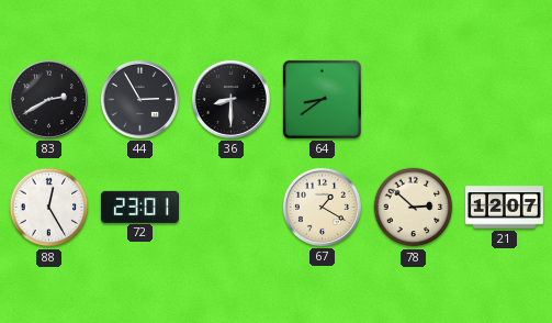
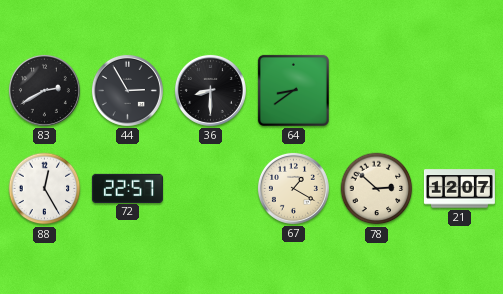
72: 23:01 -> 22:57 (127, 188)
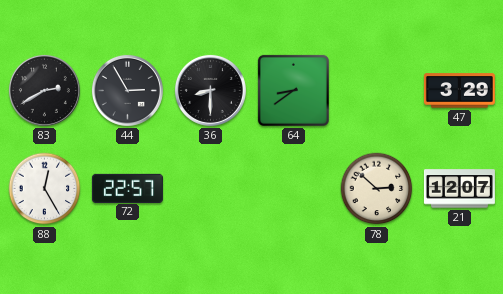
47: none -> 3:29 (459, 91)
67: 1:20 -> none (293, 188)
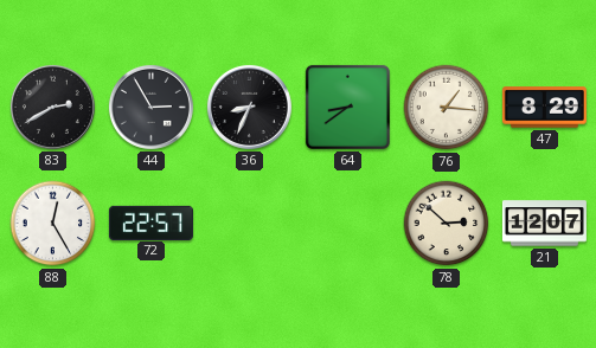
36: 8:30 -> 8:34 (249, 107)
76: none -> 1:16 (447, 108)
47: 3:29 -> 8:29 (544, 108)
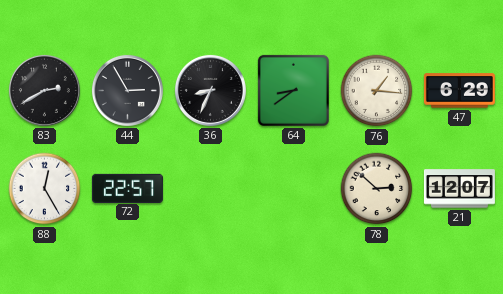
47: 8:29 -> 6:29 (459, 91)
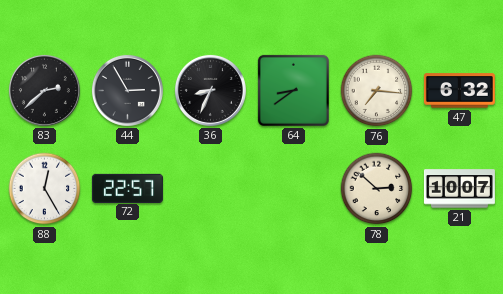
83: 2:40 -> 2:38 (44, 90)
76: 1:16 -> 7:16 (377, 91)
47: 6:29 -> 6:32 (459, 91)
21: 12:07 -> 10:07 (459, 189)
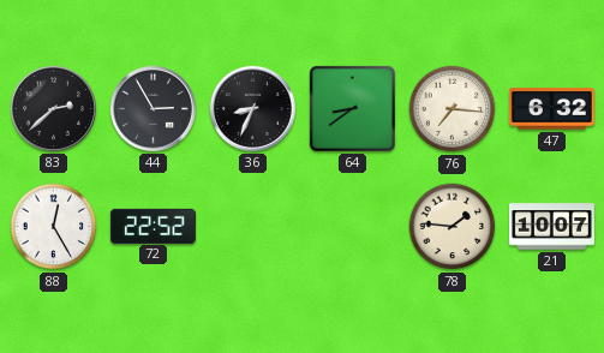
72: 22:57 -> 22:52 (153, 226)
78: 2:52 -> 1:46 (453, 227)
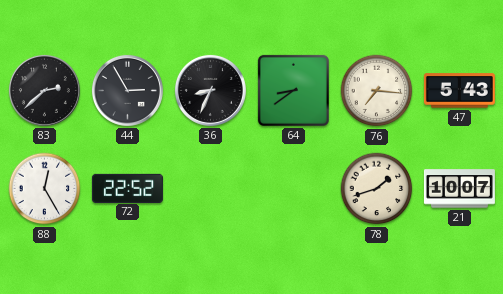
47: 6:32 -> 5:43 (459, 91)
78: 1:46 -> 1:42 (377, 189)
